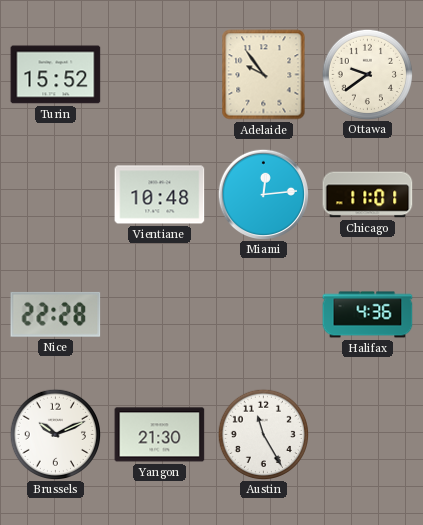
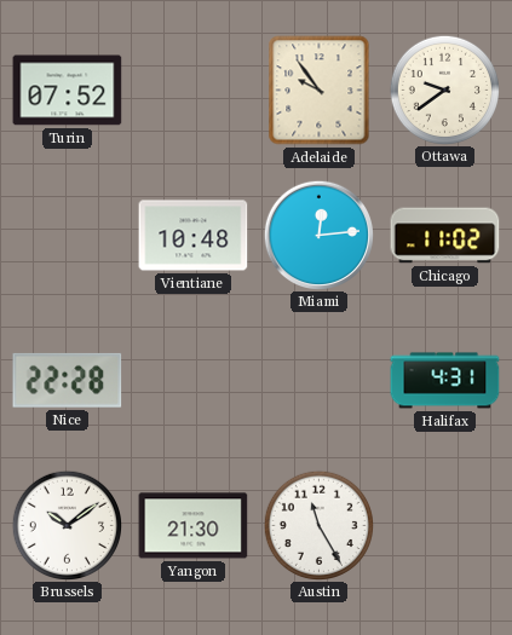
Turin: 15:52 -> 07:52 (68, 91)
Chicago: 11:01 -> 11:02 (445, 236)
Halifax: 4:36 -> 4:31 (445, 381)
Brussels: 10:11 -> 10:09 (67, 525)
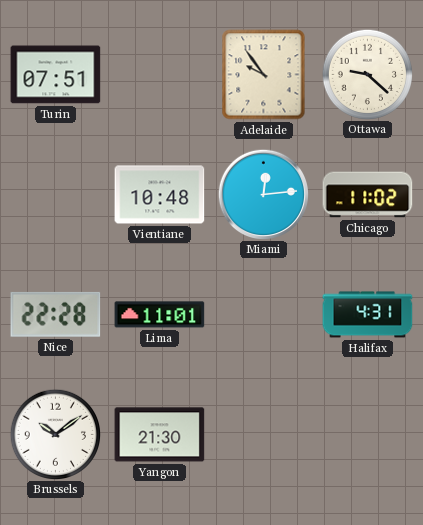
Turin: 07:52 -> 07:51 (56, 75)
Ottawa: 9:39 -> 9:22 (367, 74)
Lima: none -> 11:01 (160, 315)
Austin: 11:25 -> none (318, 525)
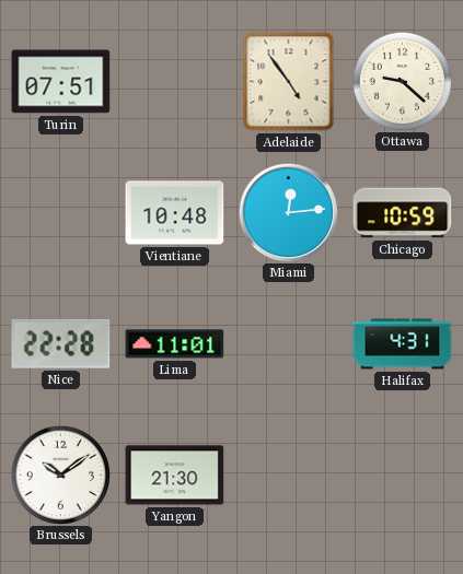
Adelaide: 9:54 -> 4:54 (289, 82)
Chicago: 11:02 -> 10:59 (403, 213)
